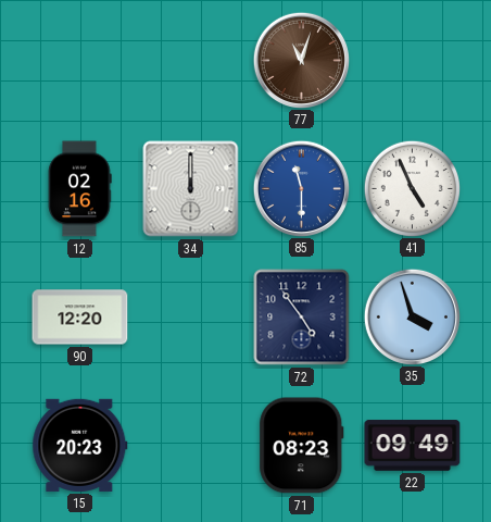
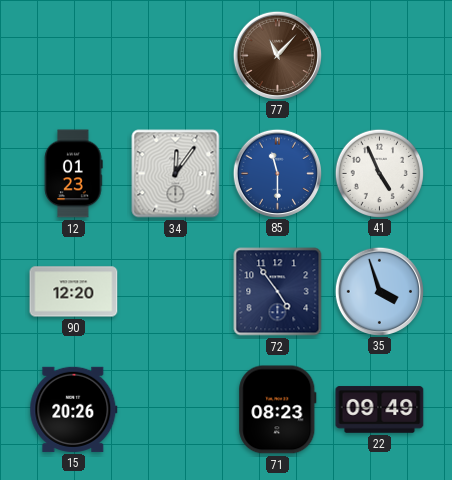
77: 11:03 -> 11:07 (277, 55)
12: 02:16 -> 01:23 (73, 174)
34: 12:00 -> 12:06 (176, 174)
15: 20:23 -> 20:26 (74, 409)
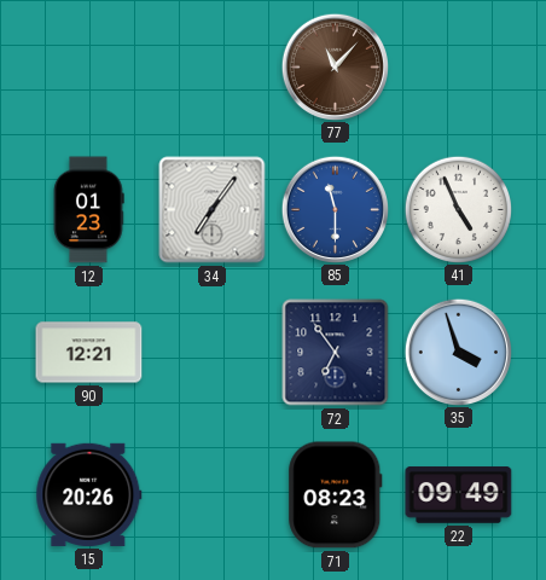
34: 12:06 -> 7:06 (213, 210)
90: 12:20 -> 12:21 (89, 353)
72: 4:54 -> 6:54 (336, 353)
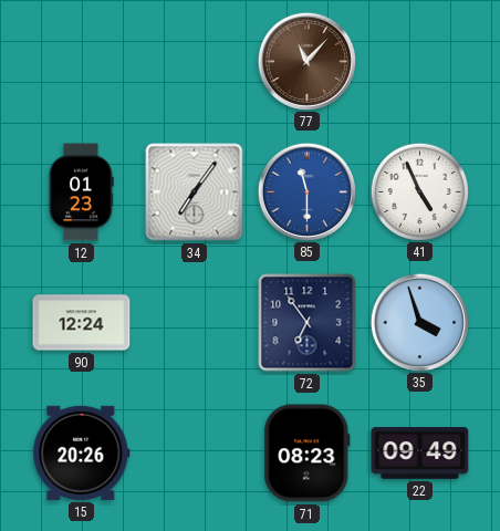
90: 12:21 -> 12:24 (82, 323)
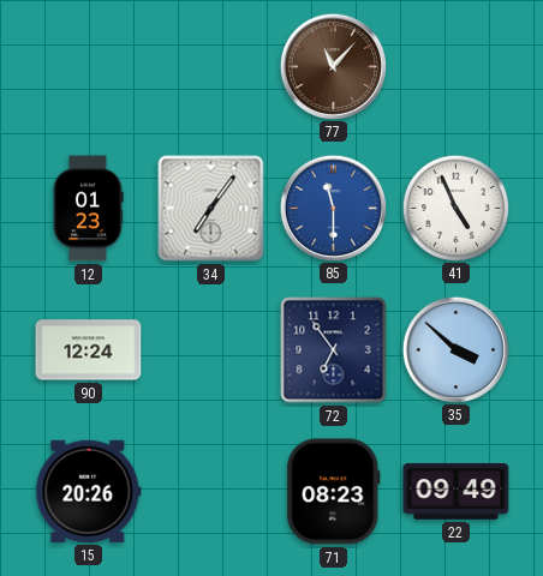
35: 3:57 -> 3:52 (455, 349)
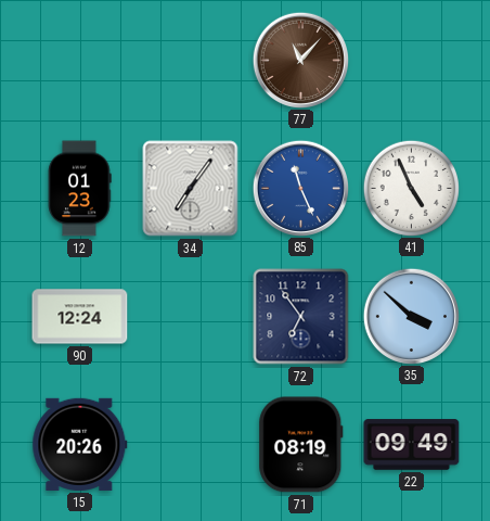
85: 11:30 -> 11:26 (300, 188)
71: 08:23 -> 08:19 (301, 445)
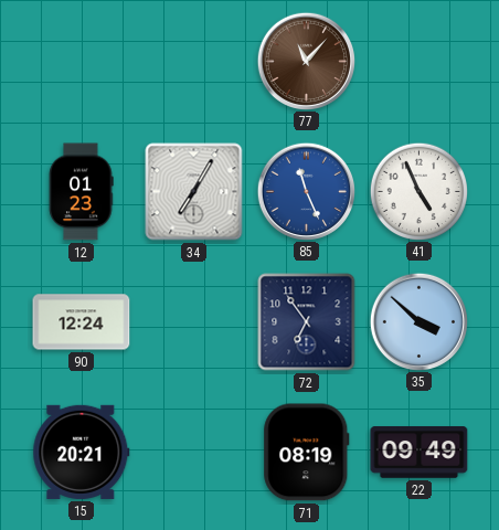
34: 7:06 -> 7:05 (194, 192)
15: 20:26 -> 20:21 (82, 452)
